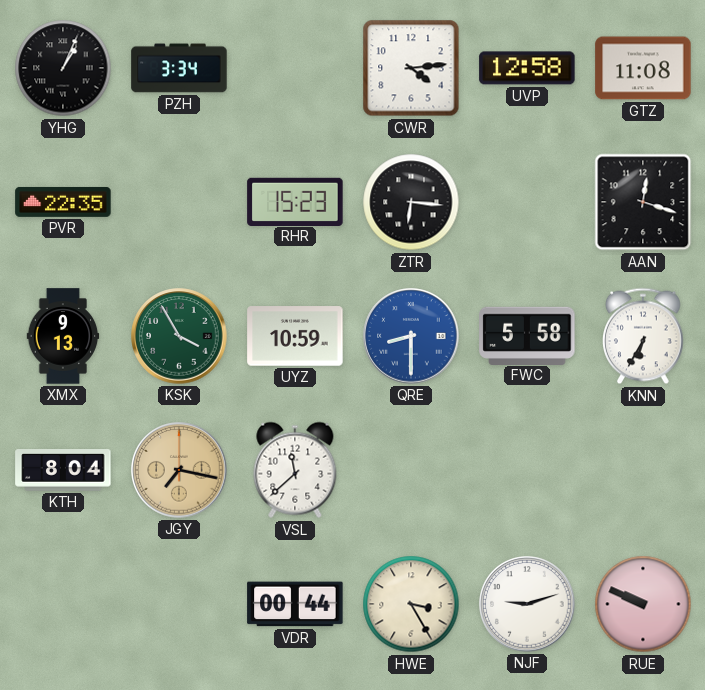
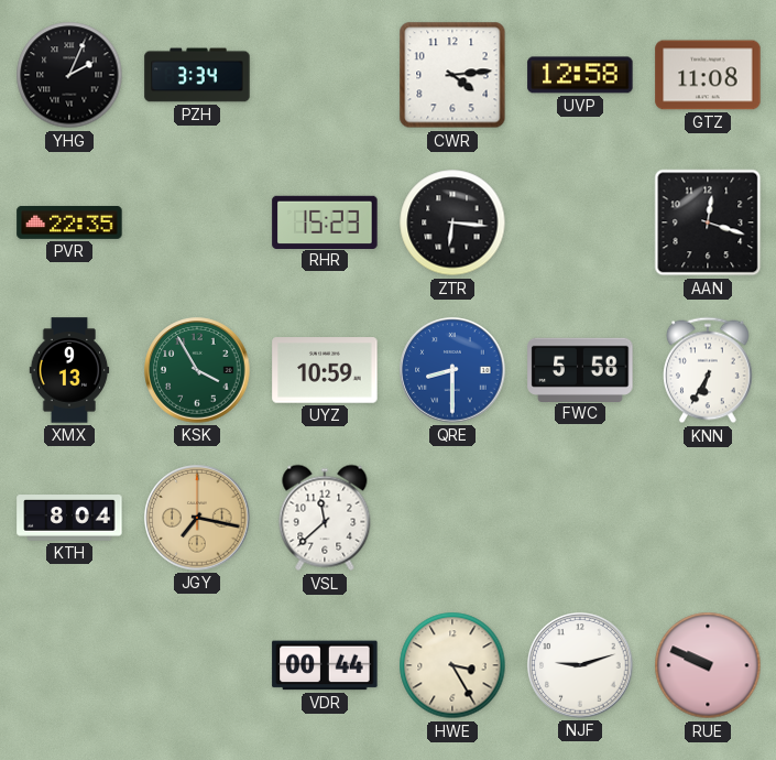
YHG: 1:04 -> 2:04 (69, 75)
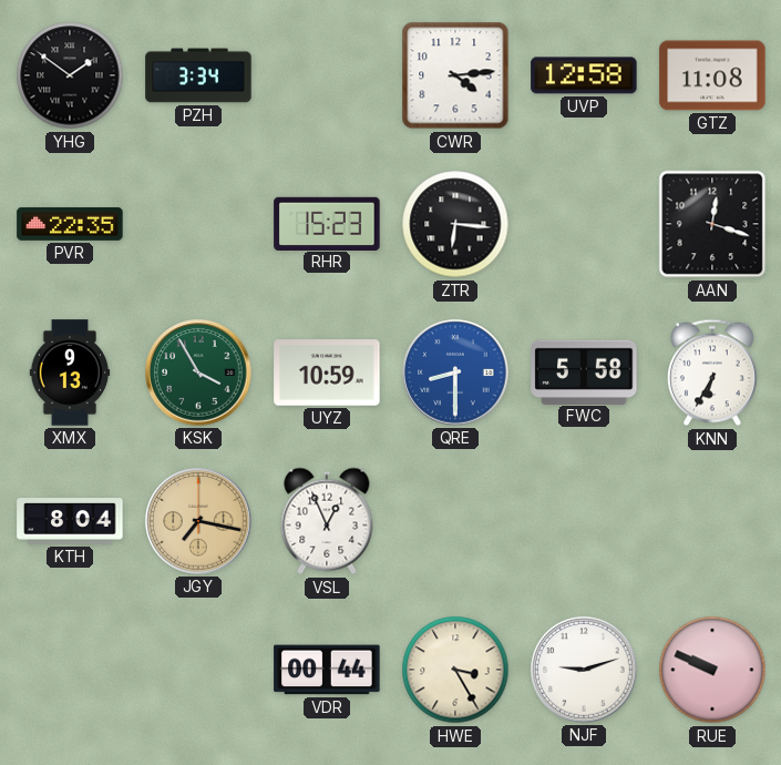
YHG: 2:04 -> 1:51 (70, 75)
VSL: 11:38 -> 12:56 (327, 521)
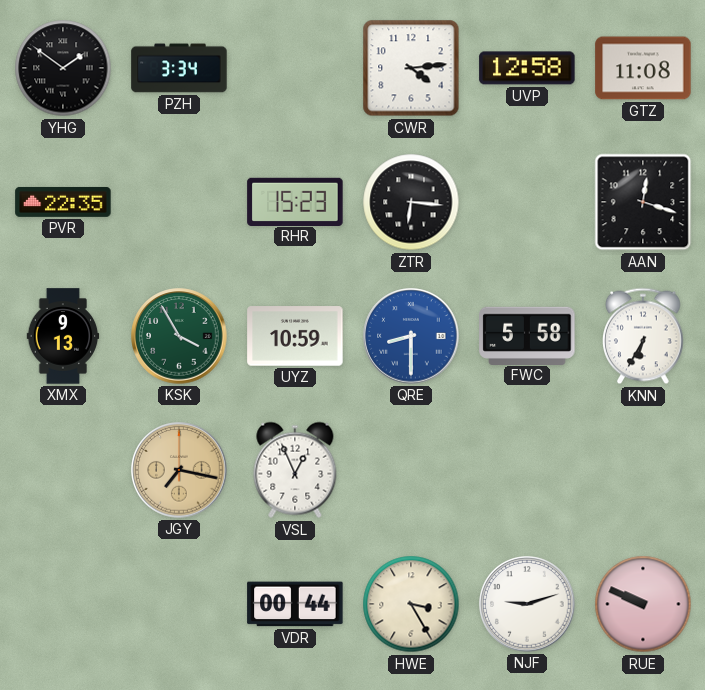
KTH: 8:04 -> none (70, 522)
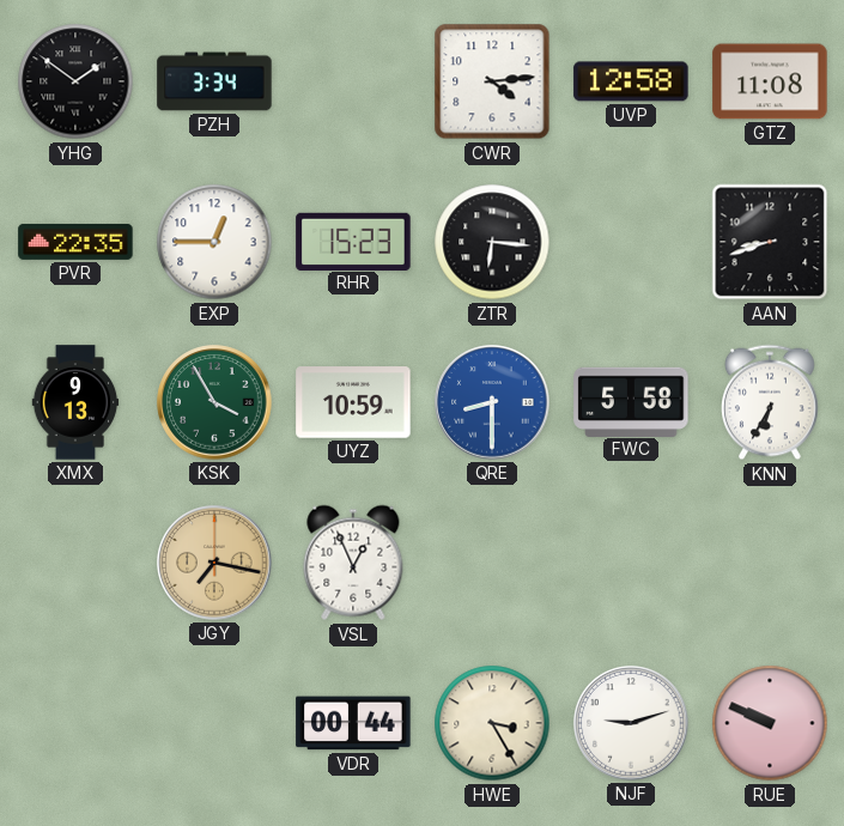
EXP: none -> 12:45 (214, 242)
AAN: 12:18 -> 8:42 (770, 242)
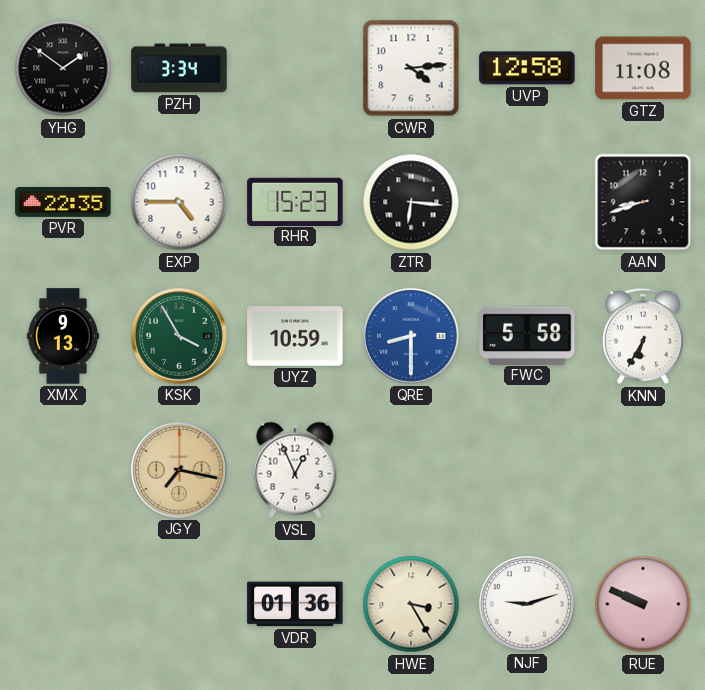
EXP: 12:45 -> 4:45 (179, 202)
VDR: 00:44 -> 01:36 (295, 604)
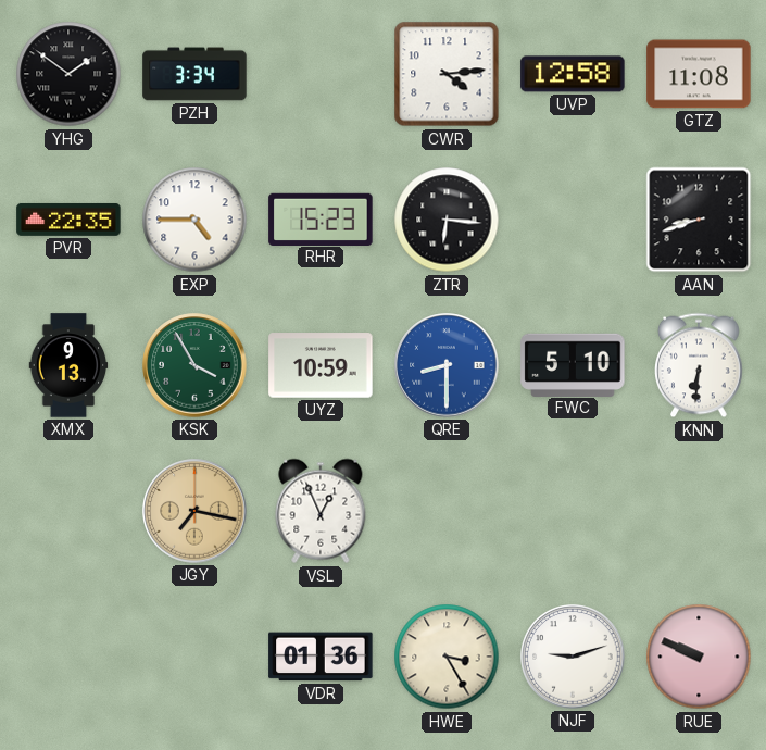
FWC: 5:58 -> 5:10 (573, 364)
KNN: 6:35 -> 6:31 (700, 365)
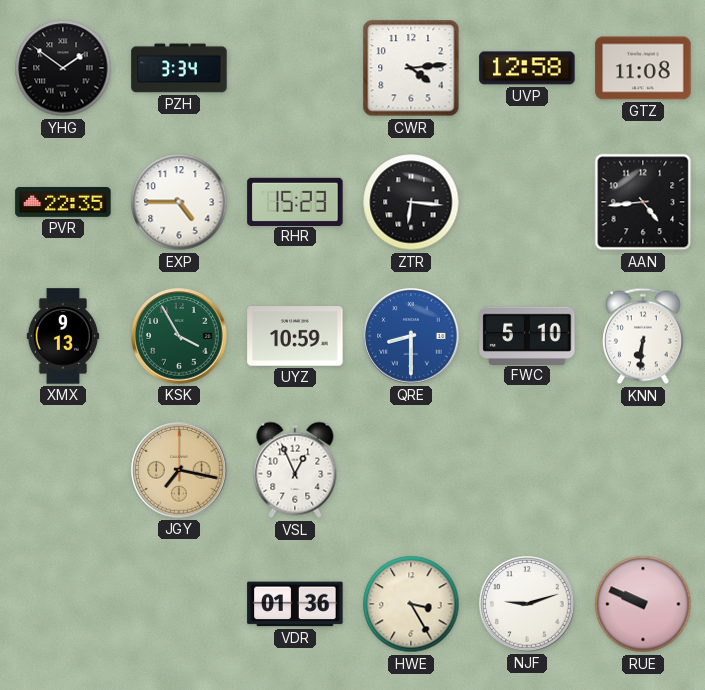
AAN: 8:42 -> 4:44 (643, 202)
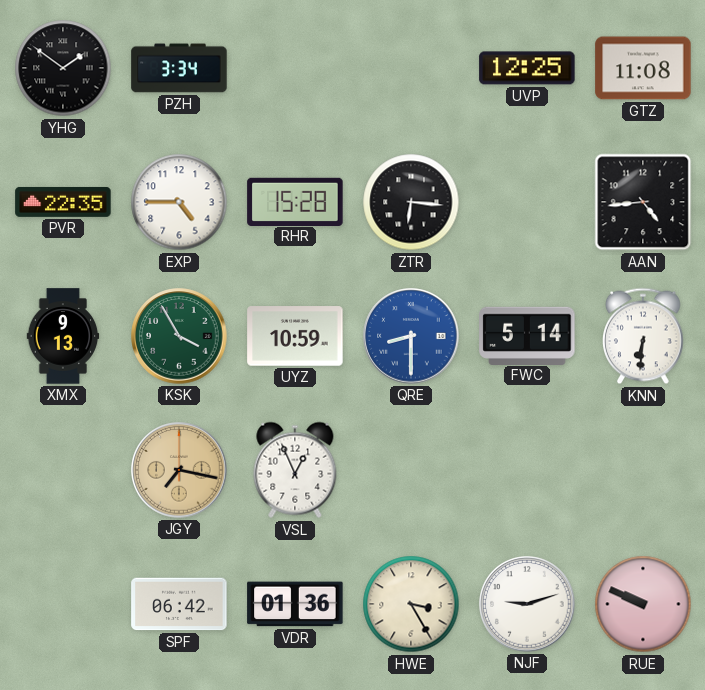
CWR: 4:14 -> none (411, 68)
UVP: 12:58 -> 12:25 (527, 68)
RHR: 15:23 -> 15:28 (295, 201)
FWC: 5:10 -> 5:14 (527, 335)
SPF: none -> 06:42 (179, 604)
